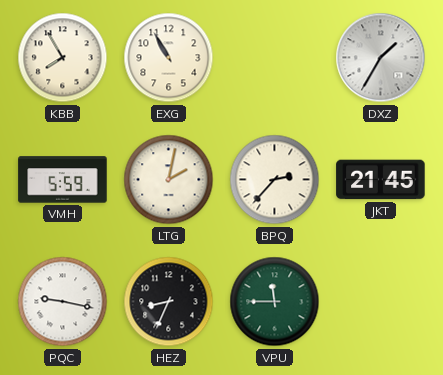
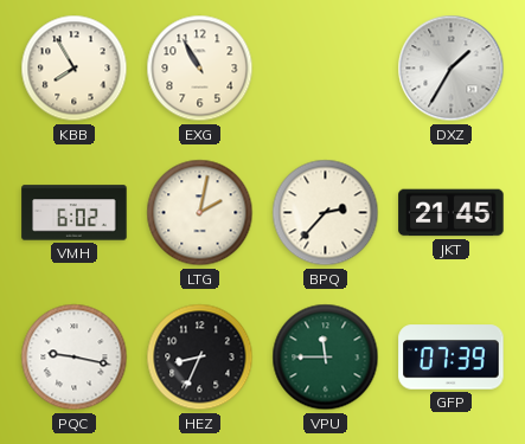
VMH: 5:59 -> 6:02 (75, 213)
GFP: none -> 07:39 (452, 358)
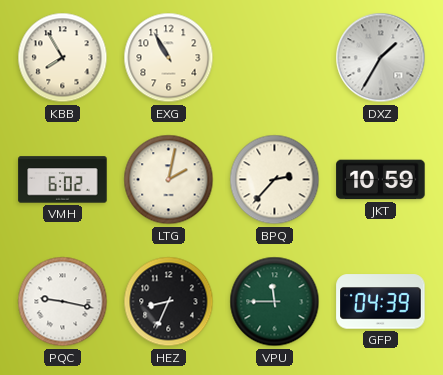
JKT: 21:45 -> 10:59 (381, 180)
GFP: 07:39 -> 04:39 (381, 302)
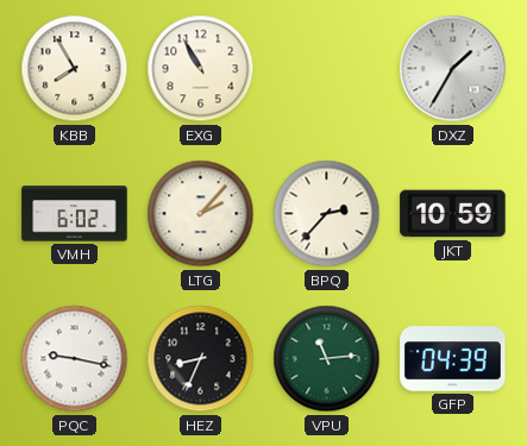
LTG: 2:02 -> 2:07 (201, 214)
VPU: 11:45 -> 11:14 (327, 359)
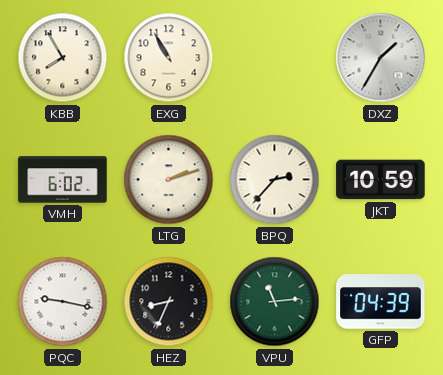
LTG: 2:07 -> 2:12 (169, 180)
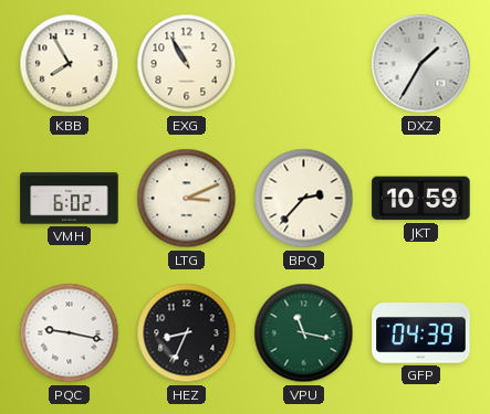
LTG: 2:12 -> 3:11 (187, 199)
VPU: 11:14 -> 11:17 (304, 333)
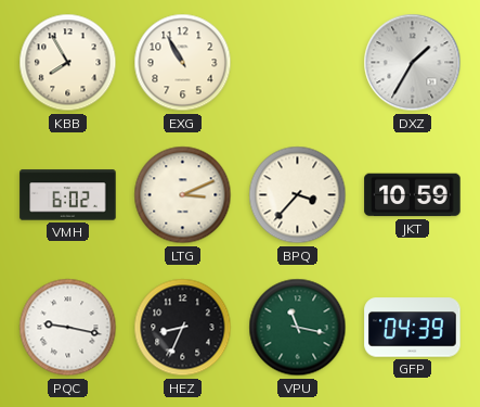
BPQ: 2:37 -> 3:37 (298, 195)
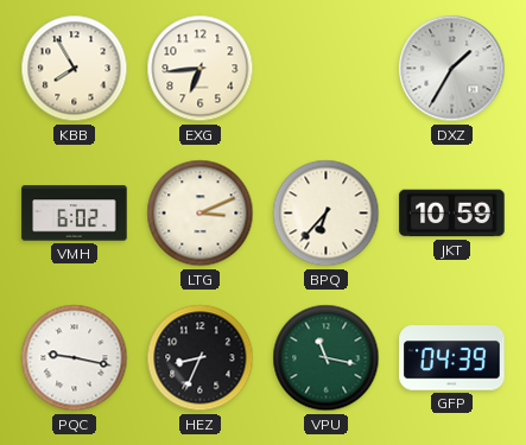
EXG: 10:55 -> 6:44 (201, 69)
BPQ: 3:37 -> 6:37 (327, 214)
